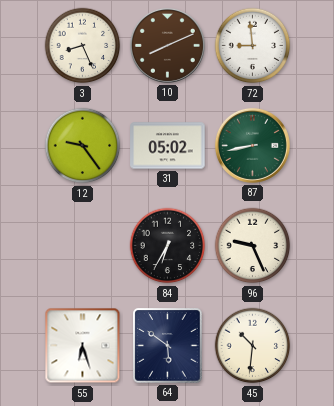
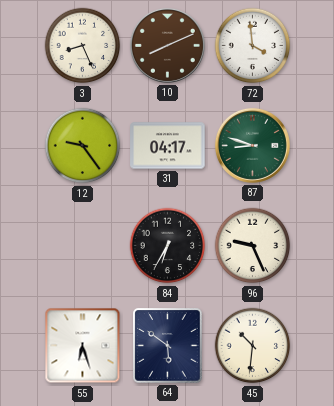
72: 8:59 -> 3:59 (253, 46)
31: 05:02 -> 04:17 (168, 146)
87: 8:43 -> 8:48 (252, 145)
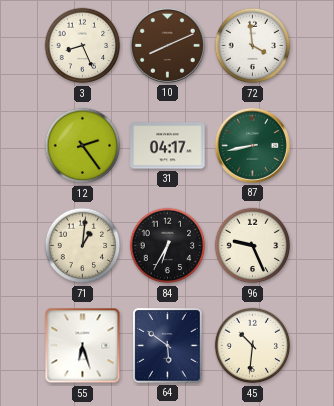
12: 9:24 -> 2:24 (83, 146)
87: 8:48 -> 8:43 (252, 145)
71: none -> 1:01 (83, 246)
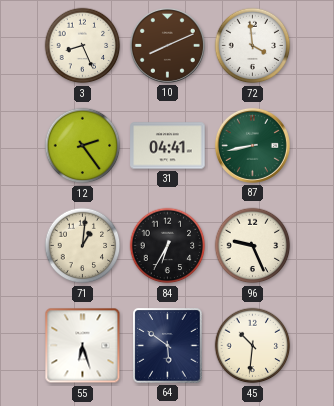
31: 04:17 -> 04:41 (168, 146)
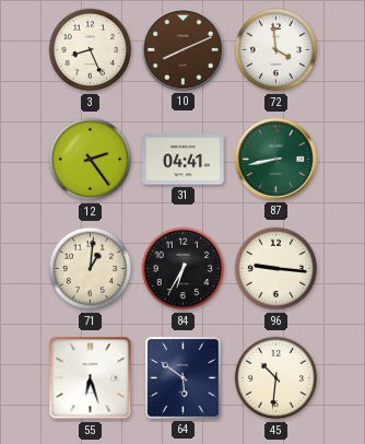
96: 9:26 -> 9:16 (276, 269)
